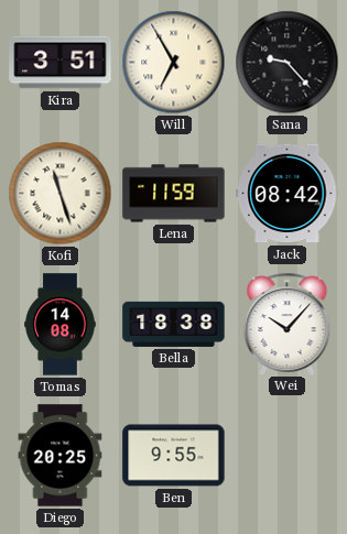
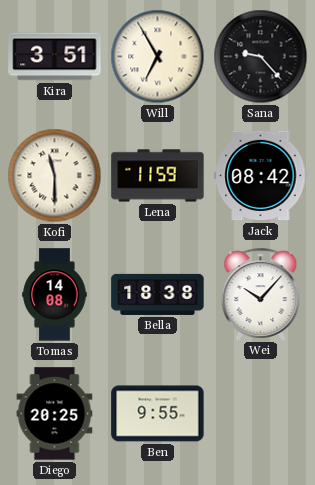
Kofi: 11:27 -> 11:30 (55, 176)
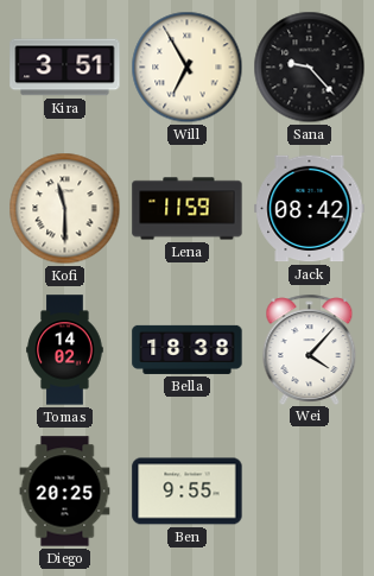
Tomas: 14:08 -> 14:02 (65, 350)
Wei: 10:07 -> 4:07 (310, 349)
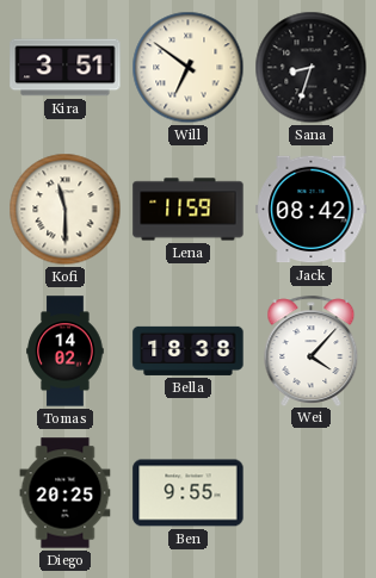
Will: 6:55 -> 6:51 (189, 68)
Sana: 9:23 -> 8:33 (312, 68)
